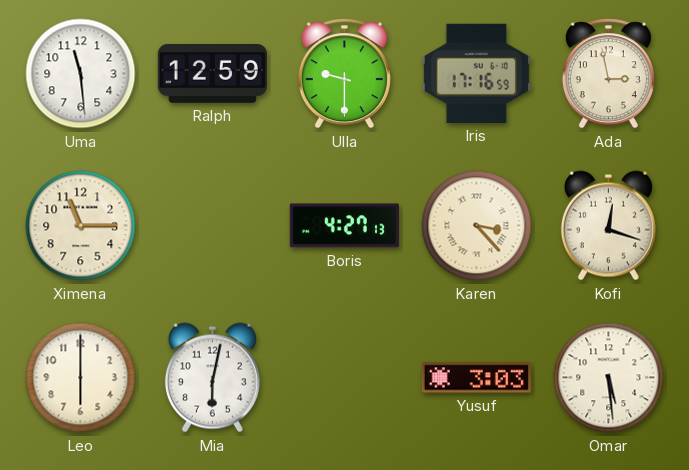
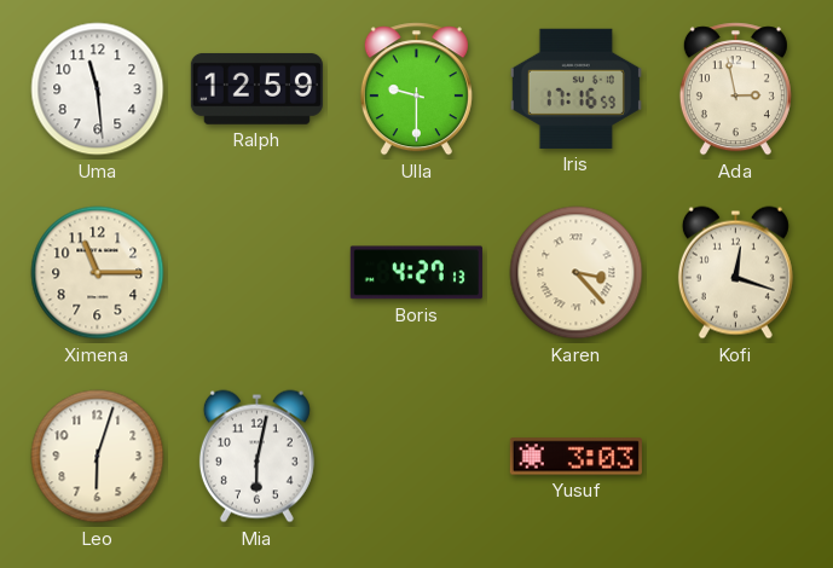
Leo: 6:00 -> 6:03 (98, 457)
Omar: 5:29 -> none (609, 378)
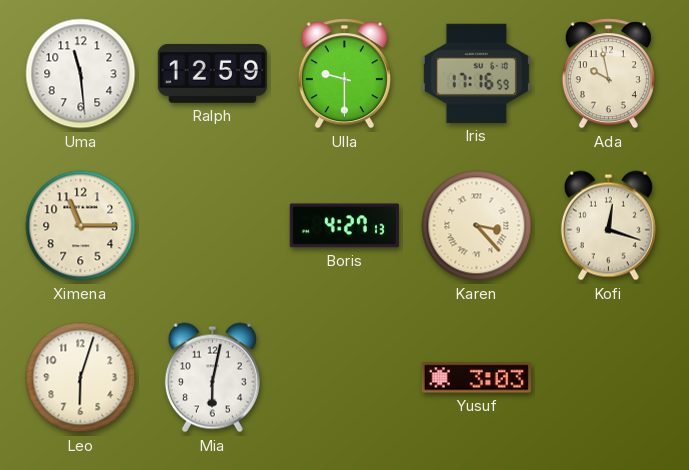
Ada: 2:58 -> 9:58 (608, 74)
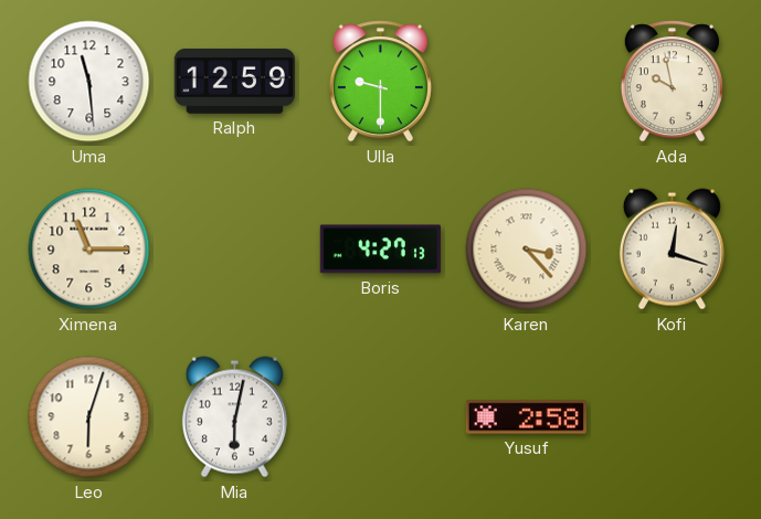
Iris: 17:16 -> none (476, 73)
Yusuf: 3:03 -> 2:58 (526, 417)
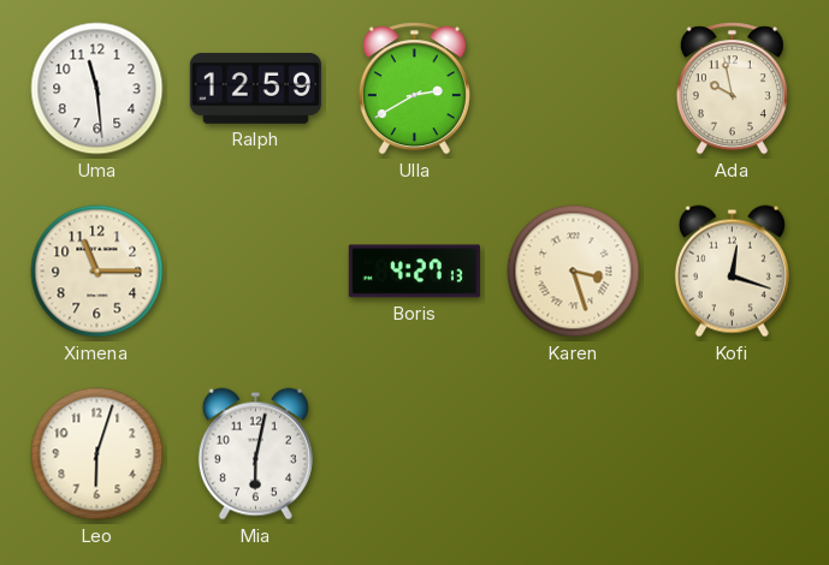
Ulla: 9:30 -> 2:40 (414, 89)
Karen: 3:23 -> 3:27 (574, 272)
Yusuf: 2:58 -> none (526, 417)
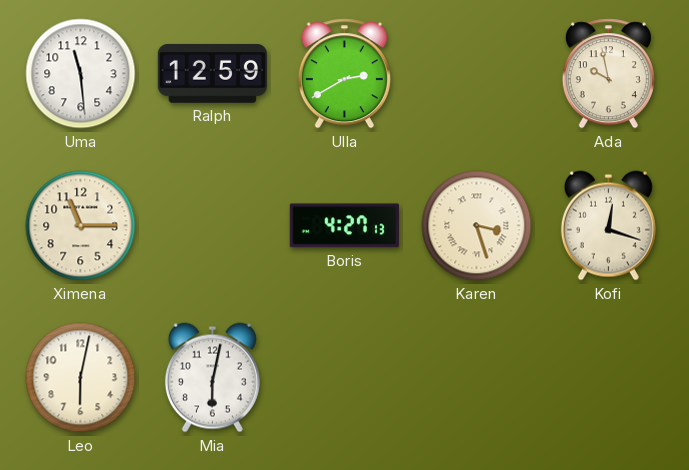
Leo: 6:03 -> 6:02 (81, 378)
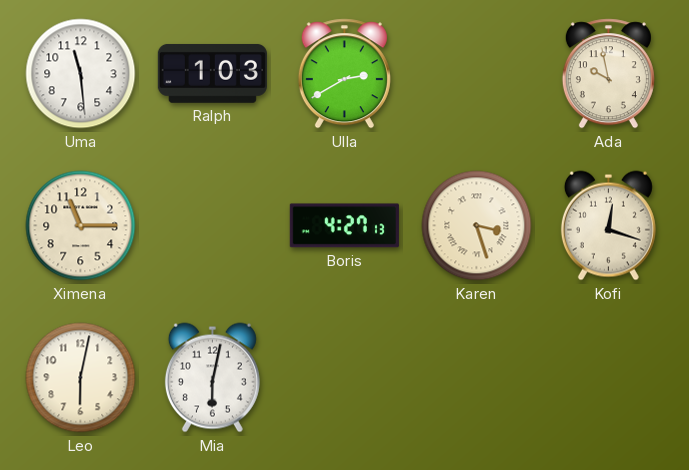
Ralph: 12:59 -> 1:03 (212, 74)
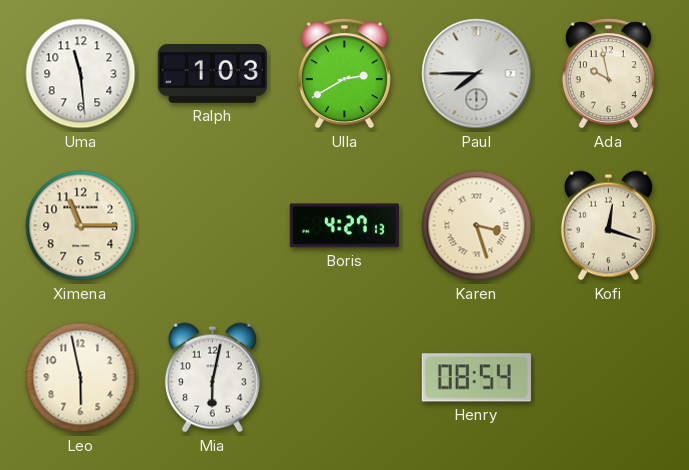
Paul: none -> 7:45 (477, 74)
Leo: 6:02 -> 5:58 (81, 378)
Henry: none -> 08:54 (476, 378)
